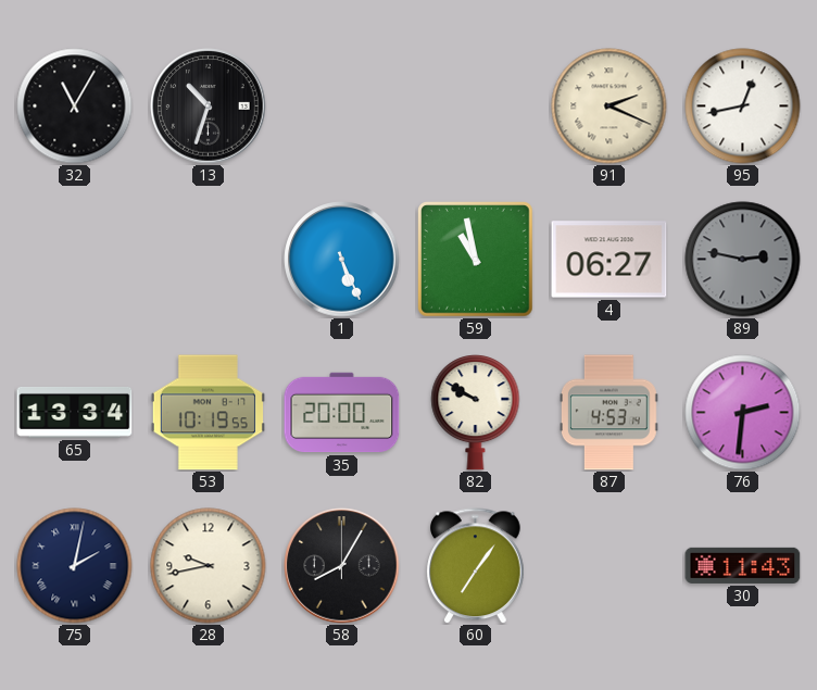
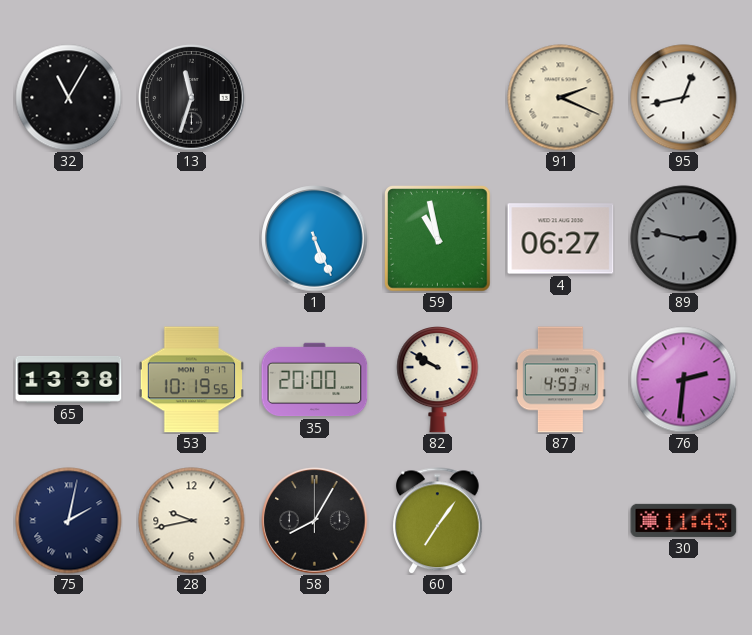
13: 10:33 -> 11:33 (192, 98)
65: 13:34 -> 13:38 (69, 379)
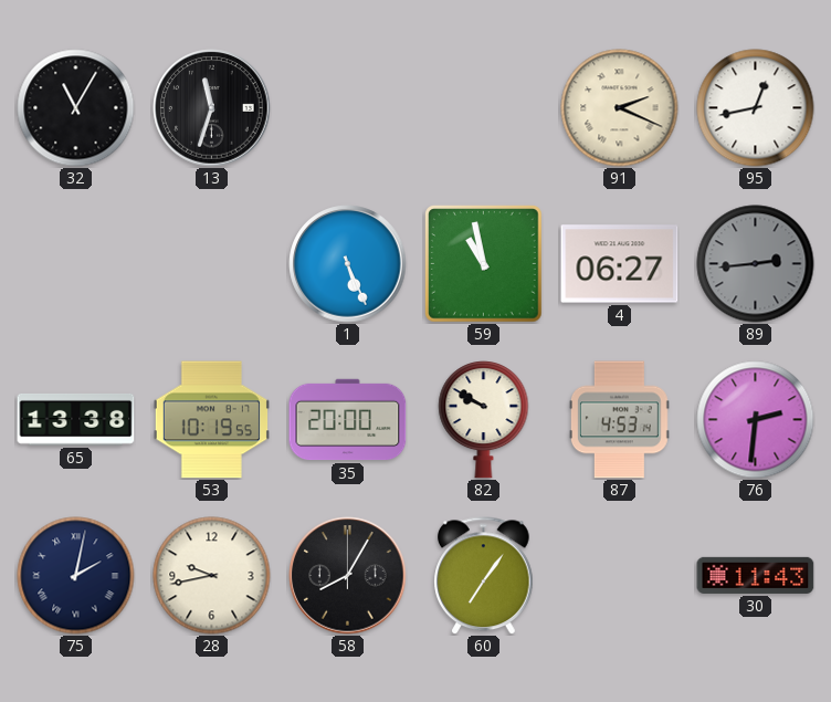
89: 2:47 -> 2:44 (756, 264)
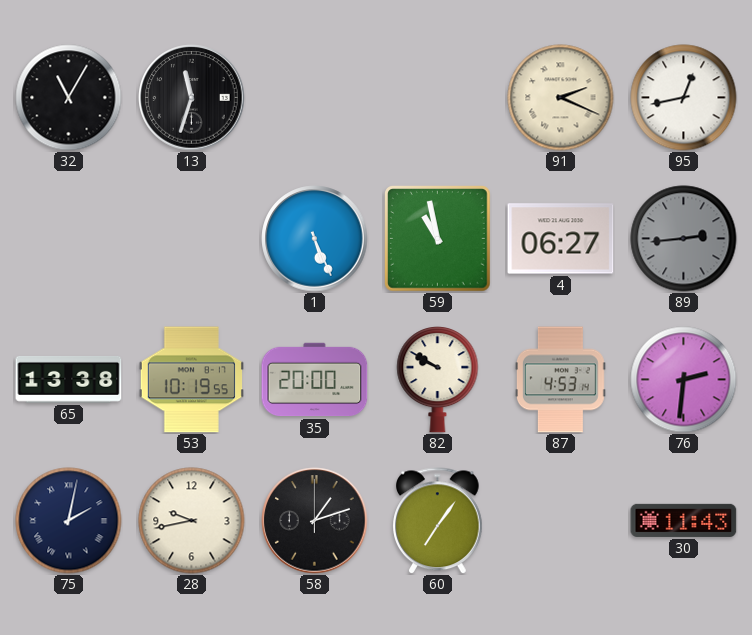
58: 8:05 -> 1:12 (315, 521)
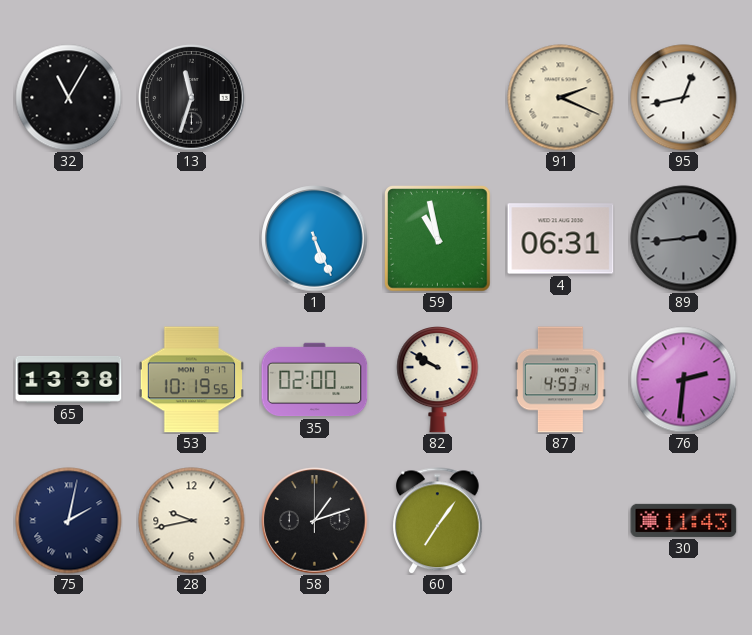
4: 06:27 -> 06:31 (561, 239)
35: 20:00 -> 02:00 (315, 380)
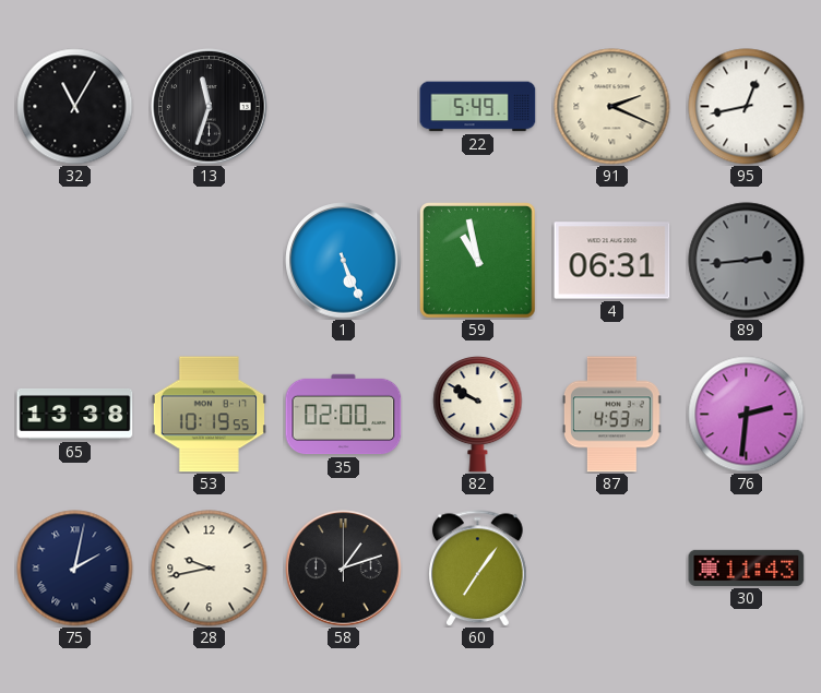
22: none -> 5:49 (478, 107)
